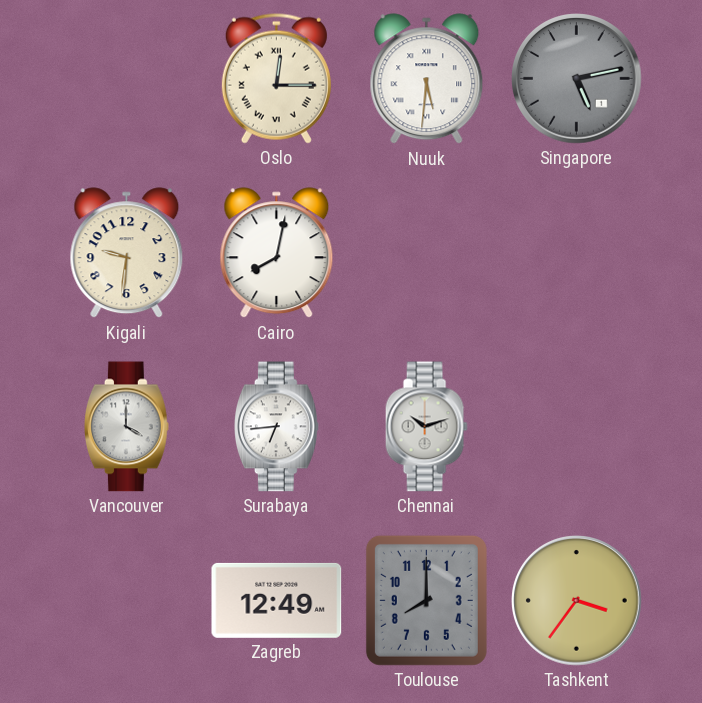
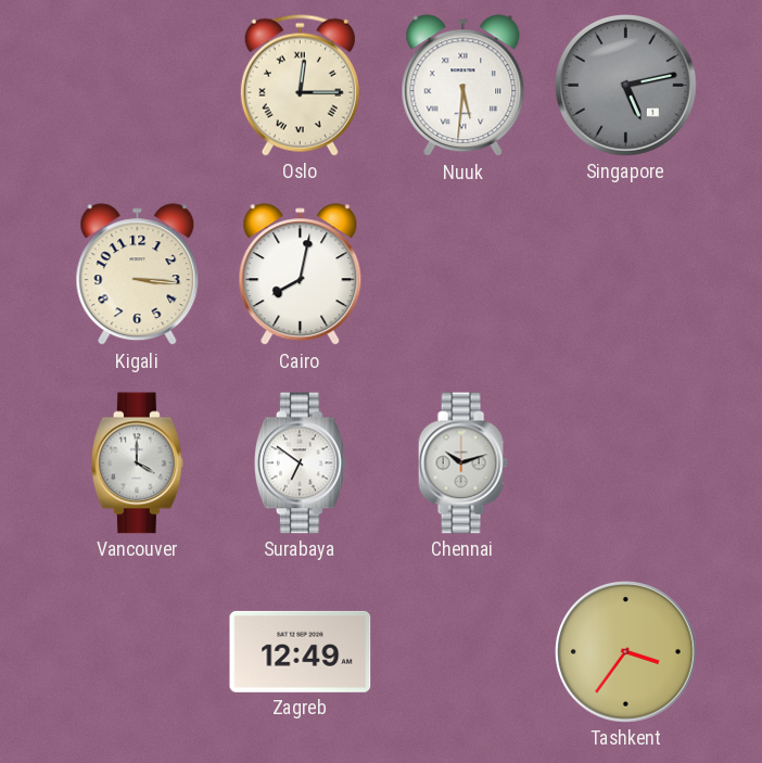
Kigali: 9:31 -> 3:16 (138, 275)
Surabaya: 6:44 -> 6:51 (300, 463)
Toulouse: 8:00 -> none (426, 600)
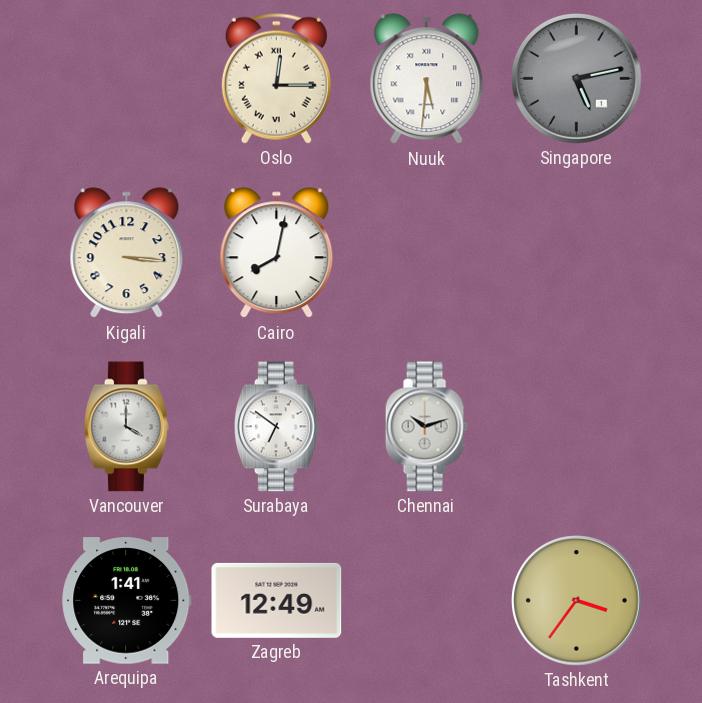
Arequipa: none -> 1:41 (127, 601)
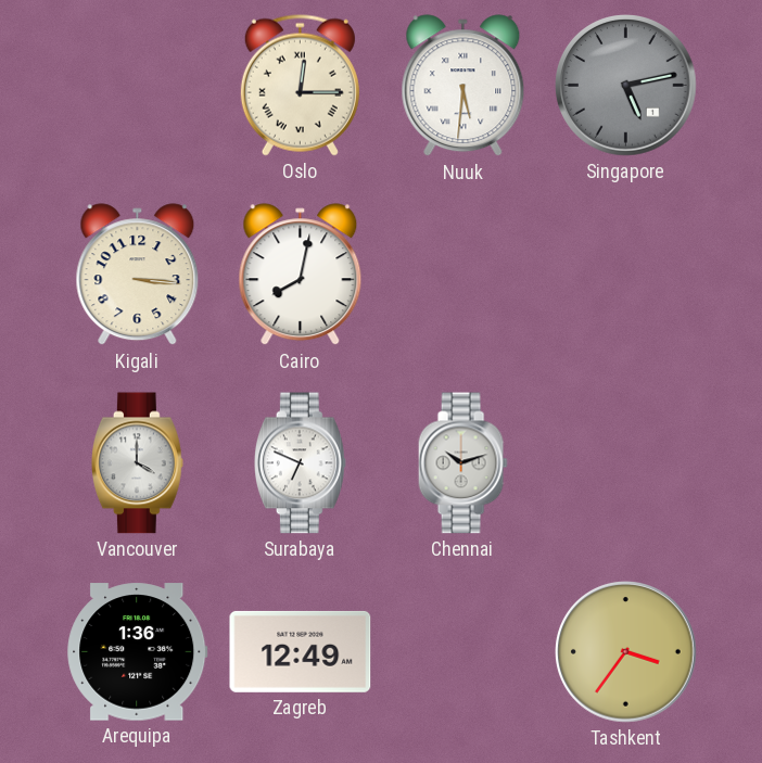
Surabaya: 6:51 -> 6:49 (300, 463)
Arequipa: 1:41 -> 1:36 (138, 652)
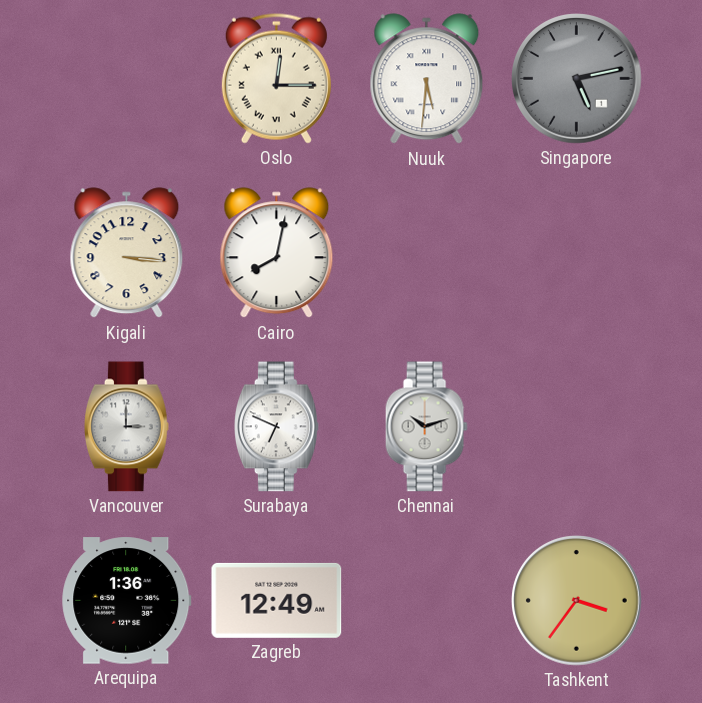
Vancouver: 4:00 -> 3:00 (126, 427)
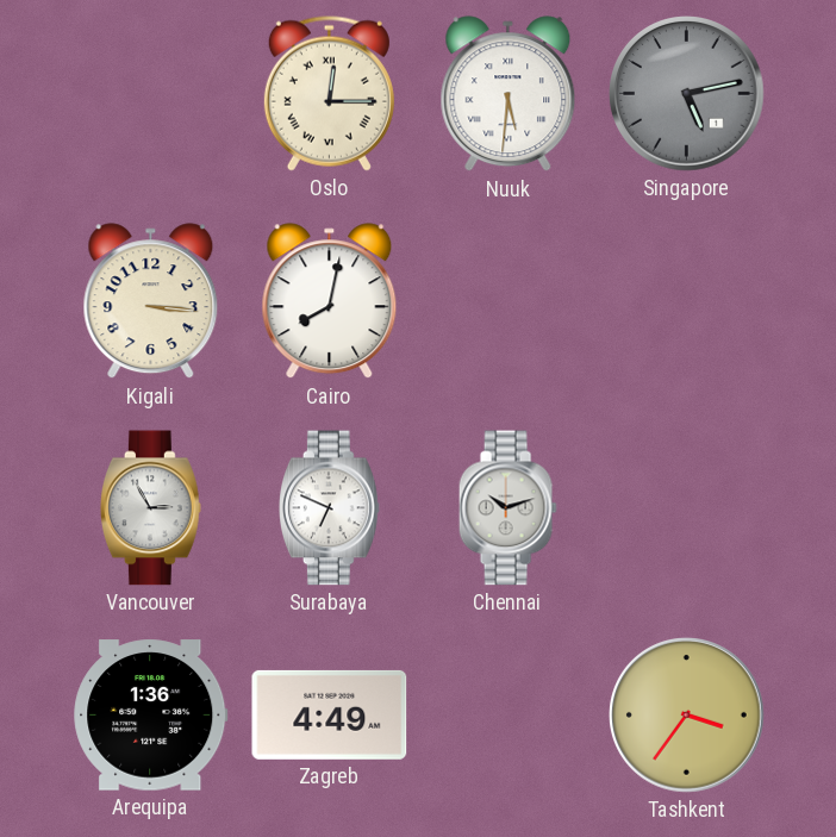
Vancouver: 3:00 -> 2:55 (150, 508)
Zagreb: 12:49 -> 4:49 (330, 714)
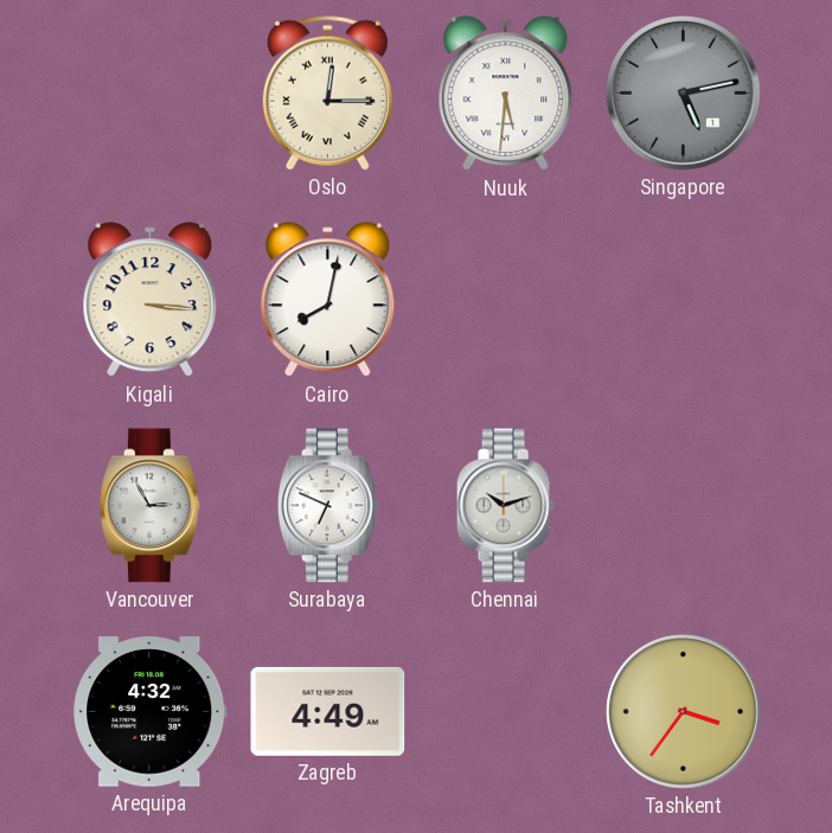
Arequipa: 1:36 -> 4:32 (151, 712)
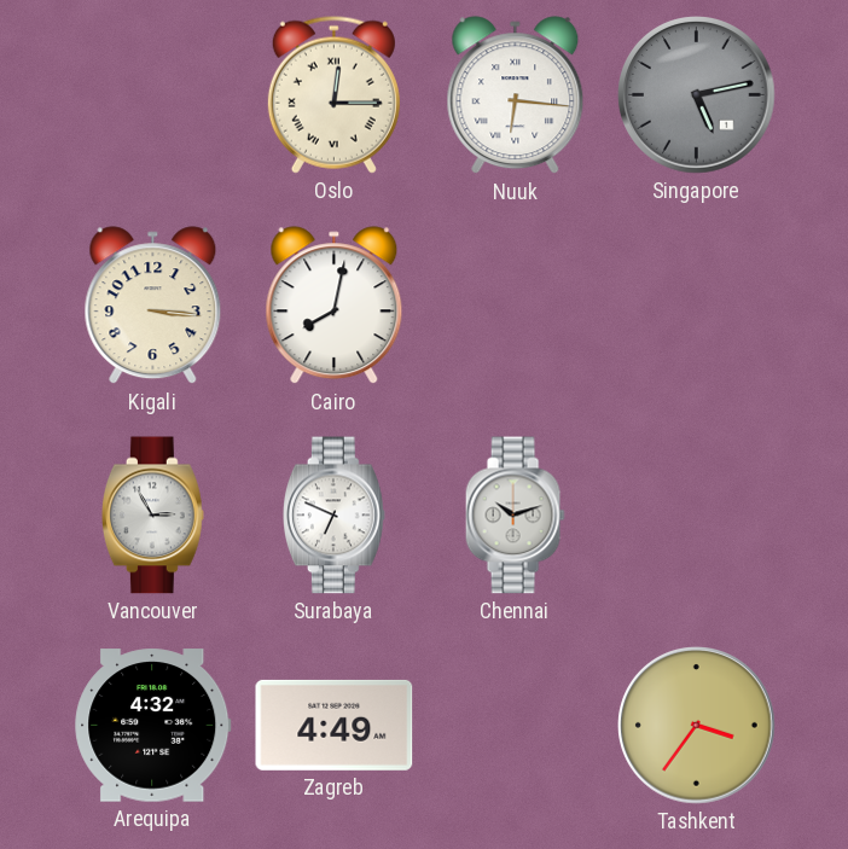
Nuuk: 5:31 -> 6:16 (516, 95)
